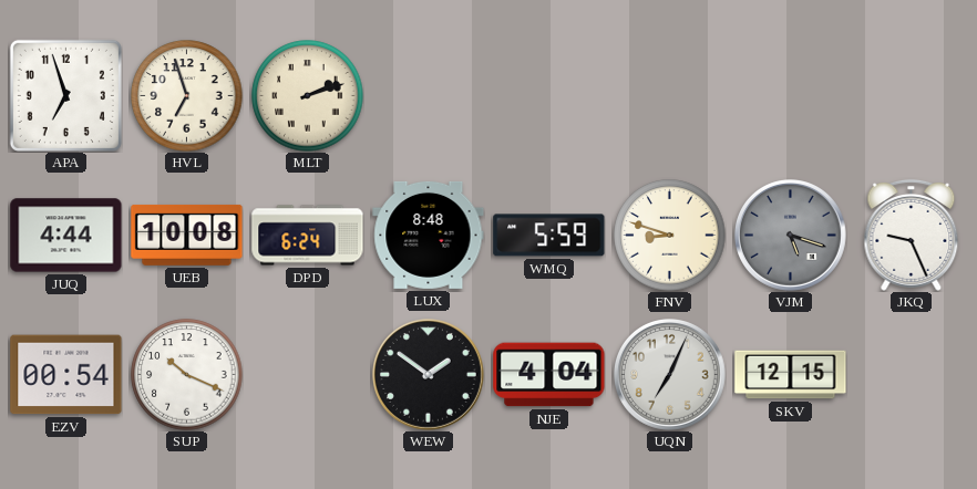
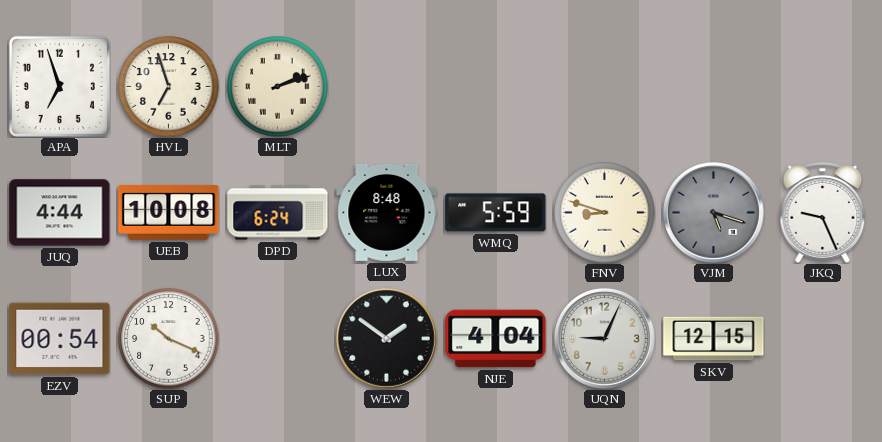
UQN: 7:04 -> 9:04 (605, 339)
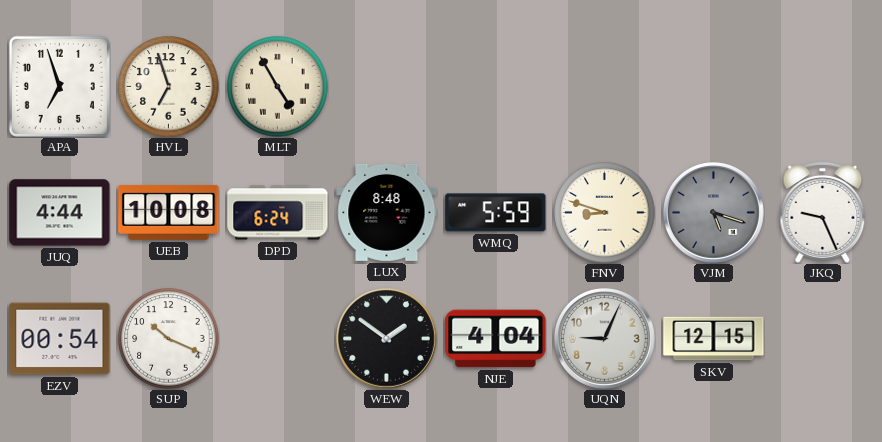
MLT: 2:12 -> 4:55 (278, 87)
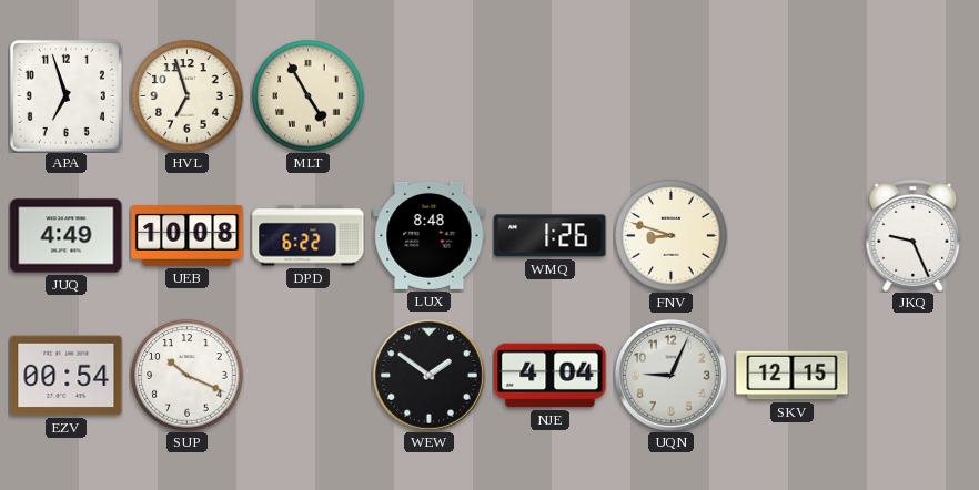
JUQ: 4:44 -> 4:49 (67, 236)
DPD: 6:24 -> 6:22 (309, 236)
WMQ: 5:59 -> 1:26 (551, 236)
VJM: 5:18 -> none (714, 213)
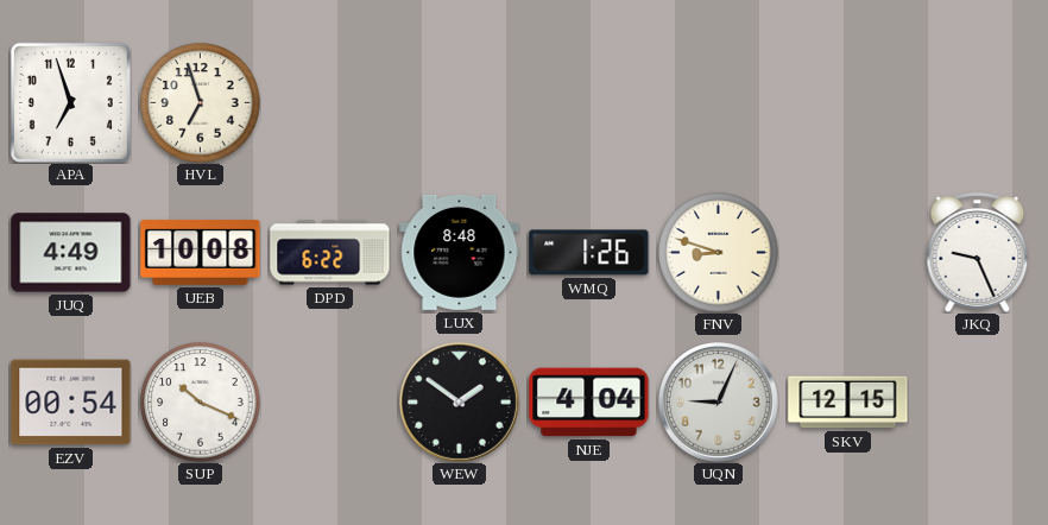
MLT: 4:55 -> none (309, 96)
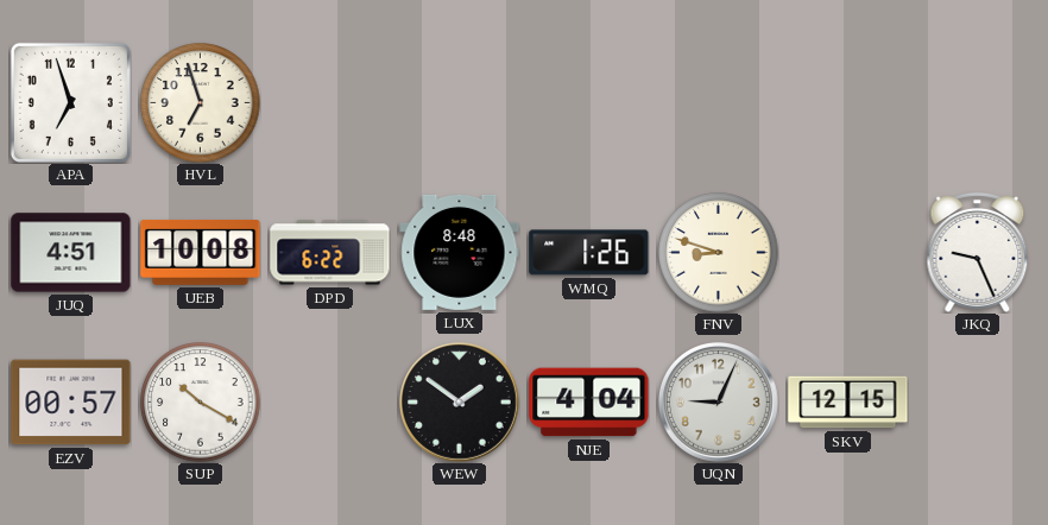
JUQ: 4:49 -> 4:51 (71, 253)
EZV: 00:54 -> 00:57 (71, 403)
SUP: 10:19 -> 10:20 (201, 403)
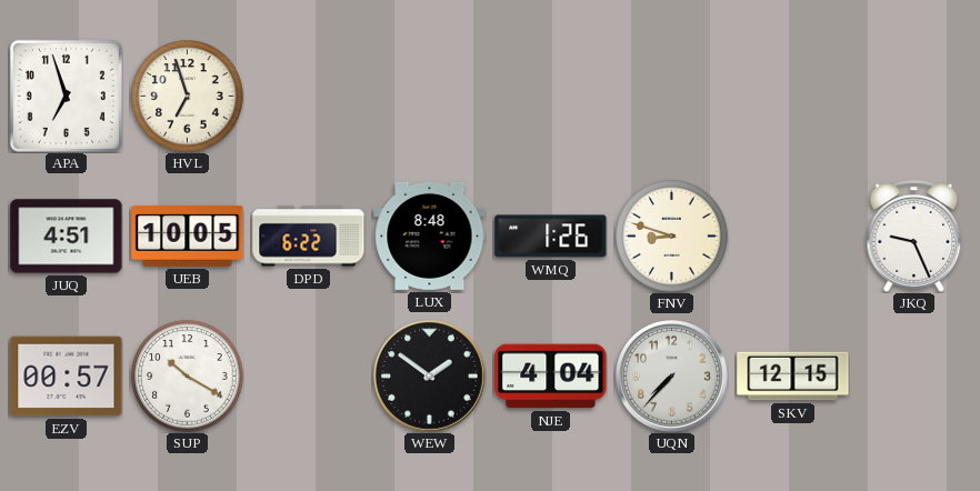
UEB: 10:08 -> 10:05 (188, 236)
UQN: 9:04 -> 7:37 (672, 377)
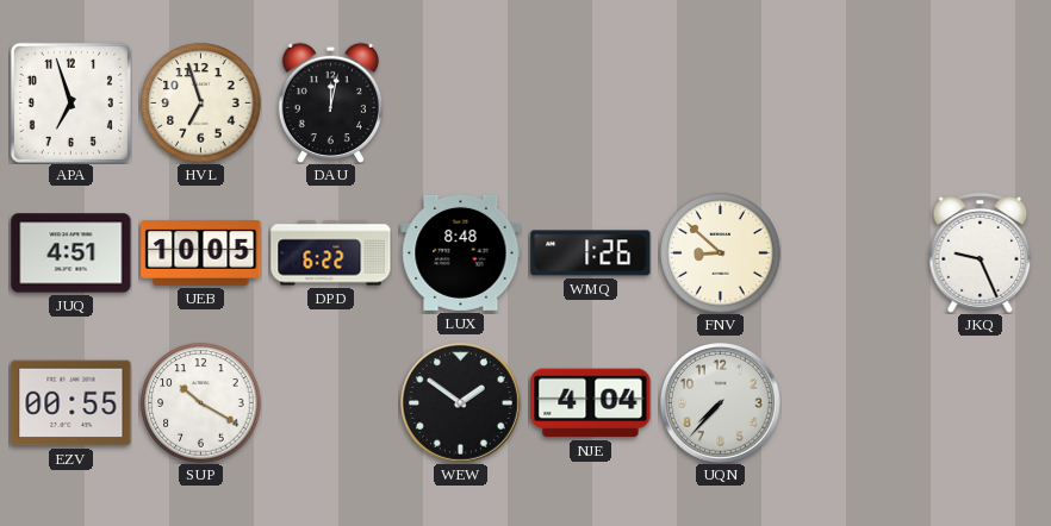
DAU: none -> 12:02 (330, 102)
FNV: 8:48 -> 8:52 (721, 253)
EZV: 00:57 -> 00:55 (71, 403)
SKV: 12:15 -> none (793, 377)
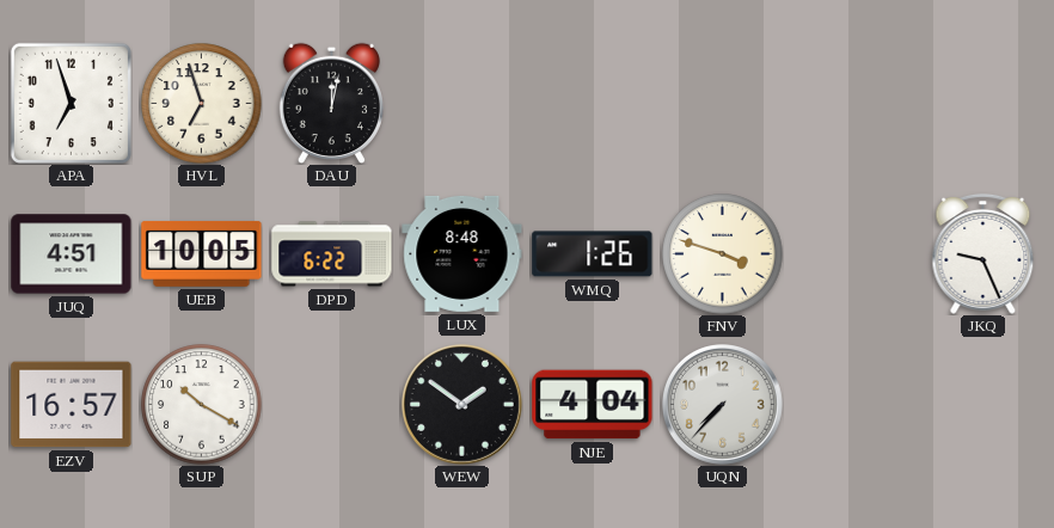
FNV: 8:52 -> 3:48 (723, 254)
EZV: 00:55 -> 16:57 (72, 405)
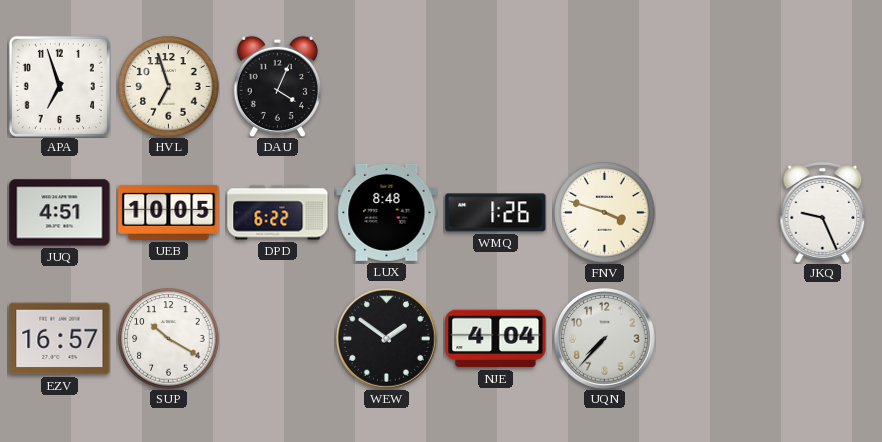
DAU: 12:02 -> 4:04 (277, 86)
